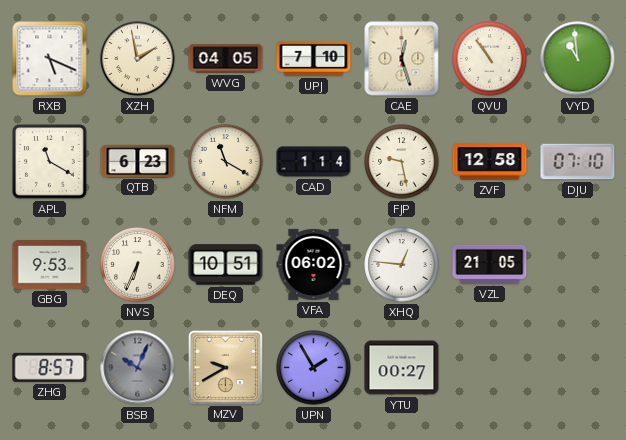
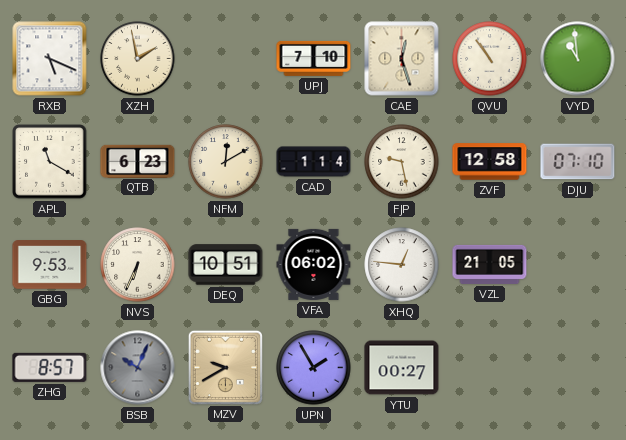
WVG: 04:05 -> none (226, 59)
NFM: 11:20 -> 12:10 (226, 162)
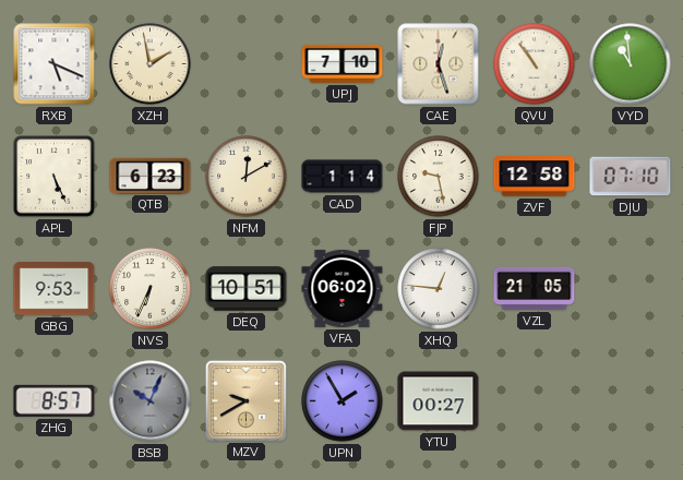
APL: 11:20 -> 5:26 (55, 177)
